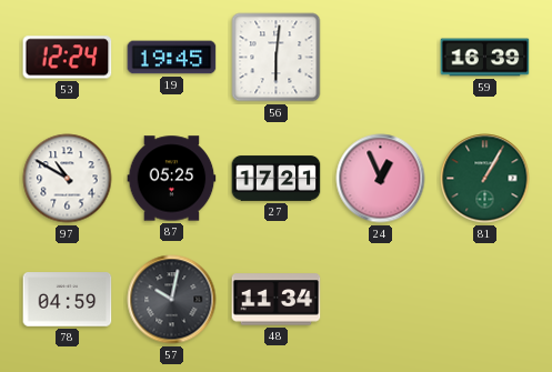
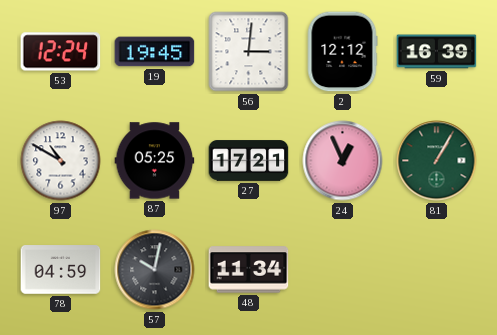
56: 6:01 -> 3:01 (249, 52)
2: none -> 12:12 (342, 52)
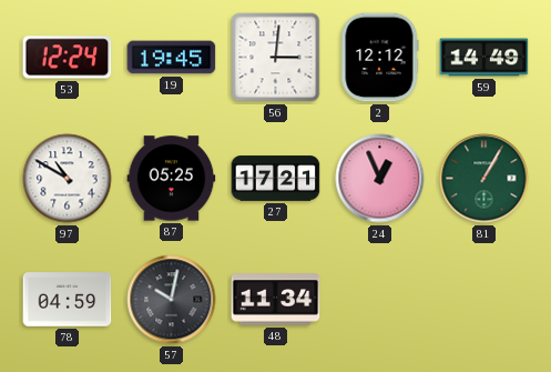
59: 16:39 -> 14:49 (484, 58)
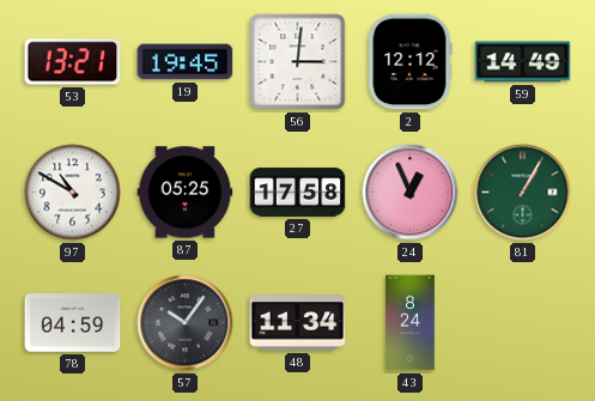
53: 12:24 -> 13:21 (73, 62)
27: 17:21 -> 17:58 (298, 193)
57: 10:02 -> 10:06 (186, 323)
43: none -> 8:24 (411, 323)
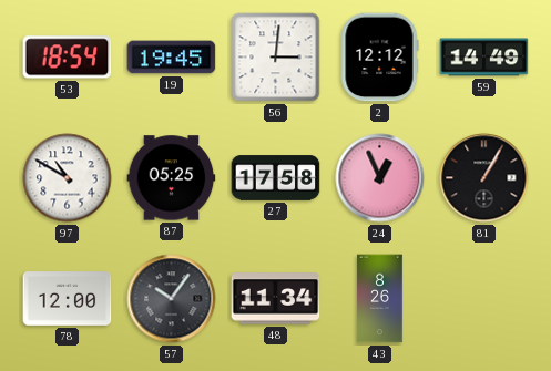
53: 13:21 -> 18:54 (68, 58)
81 dial: green -> black (484, 178)
78: 04:59 -> 12:00 (68, 299)
43: 8:24 -> 8:26 (380, 299)
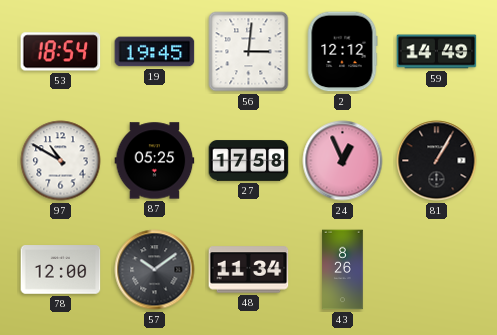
57: 10:06 -> 10:09 (155, 270)
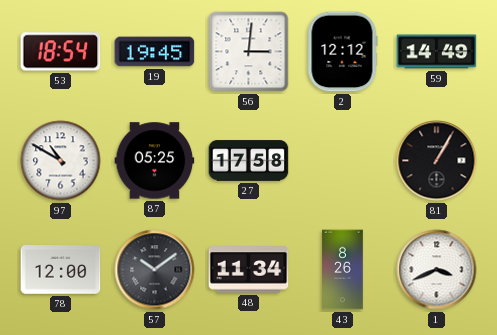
24: 12:56 -> none (343, 161)
1: none -> 3:41 (437, 270)
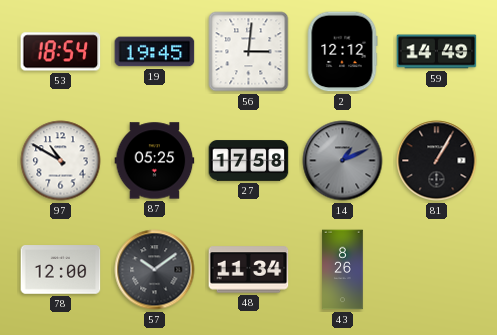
14: none -> 1:11 (343, 161)
1: 3:41 -> none (437, 270)
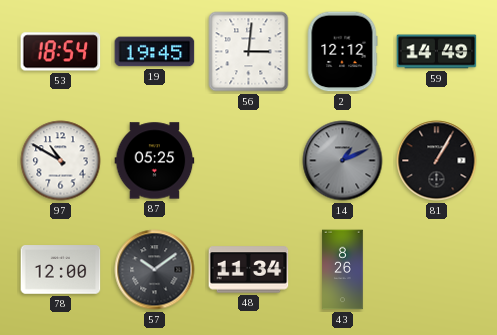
27: 17:58 -> none (249, 161)
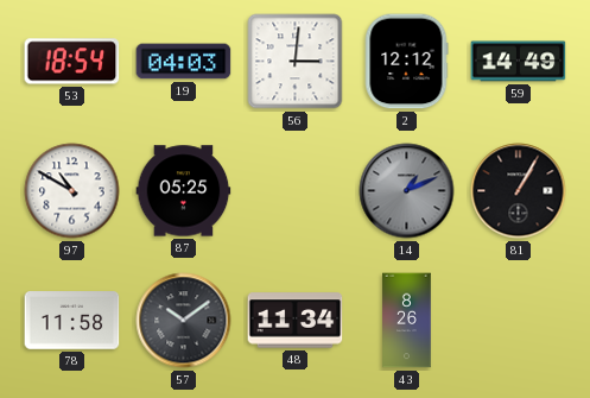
19: 19:45 -> 04:03 (184, 62)
78: 12:00 -> 11:58 (72, 321)
